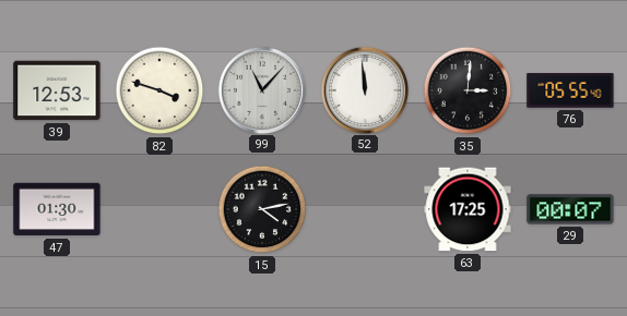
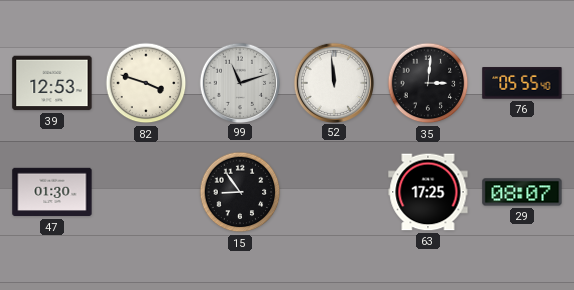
99: 11:07 -> 11:12 (239, 82)
15: 4:13 -> 8:54 (240, 192)
29: 00:07 -> 08:07 (522, 192)
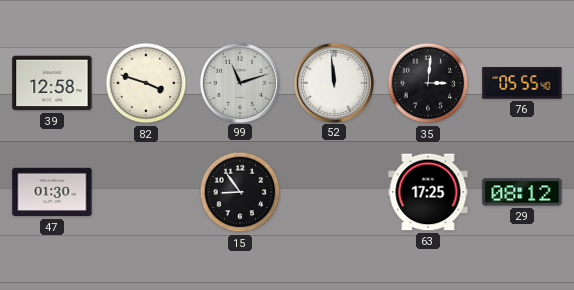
39: 12:53 -> 12:58 (52, 83)
29: 08:07 -> 08:12 (522, 192)
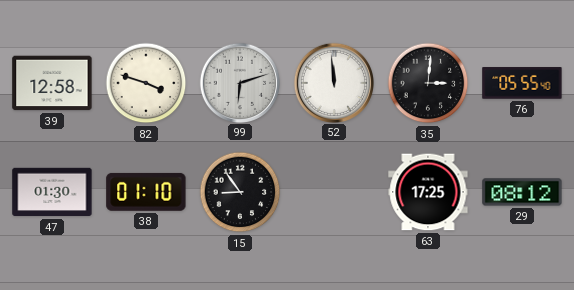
99: 11:12 -> 6:12 (239, 82)
38: none -> 01:10 (146, 192)
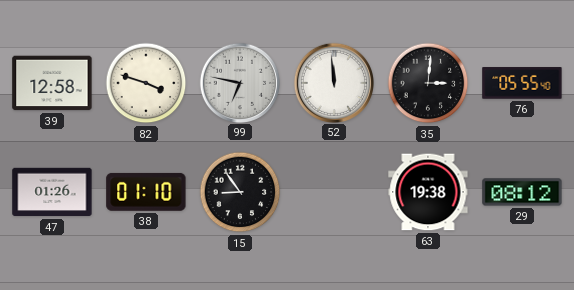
99: 6:12 -> 6:47 (239, 82)
47: 01:30 -> 01:26 (52, 192)
63: 17:25 -> 19:38 (428, 192)
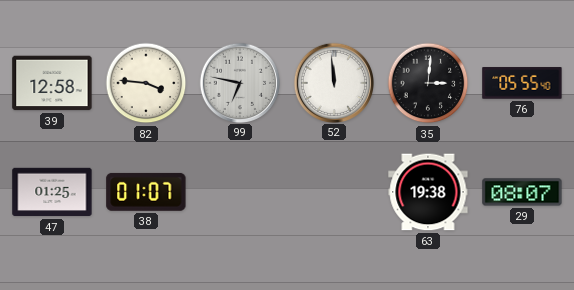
82: 3:48 -> 3:46 (146, 83)
47: 01:26 -> 01:25 (52, 192)
38: 01:10 -> 01:07 (146, 192)
15: 8:54 -> none (240, 192)
29: 08:12 -> 08:07 (522, 192)
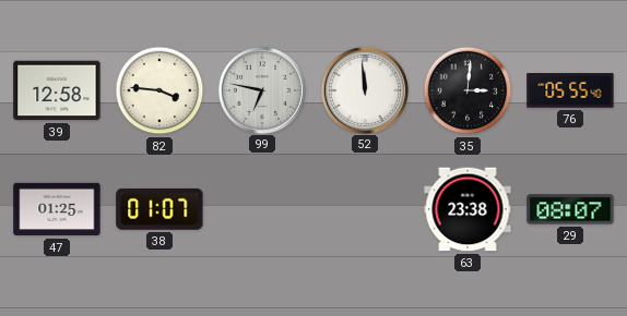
63: 19:38 -> 23:38 (468, 209)
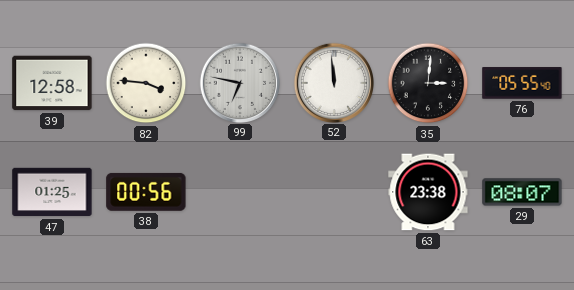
38: 01:07 -> 00:56 (146, 192)
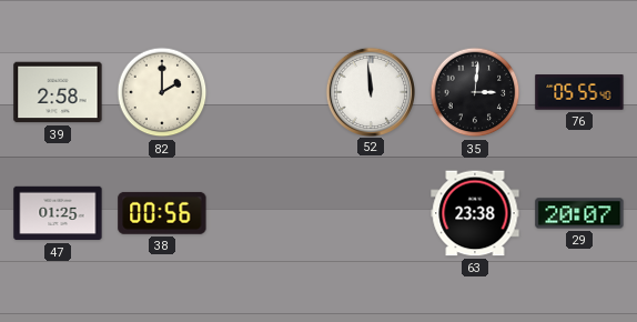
39: 12:58 -> 2:58 (58, 92)
82: 3:46 -> 2:00 (162, 92)
99: 6:47 -> none (239, 82)
29: 08:07 -> 20:07 (579, 213)
